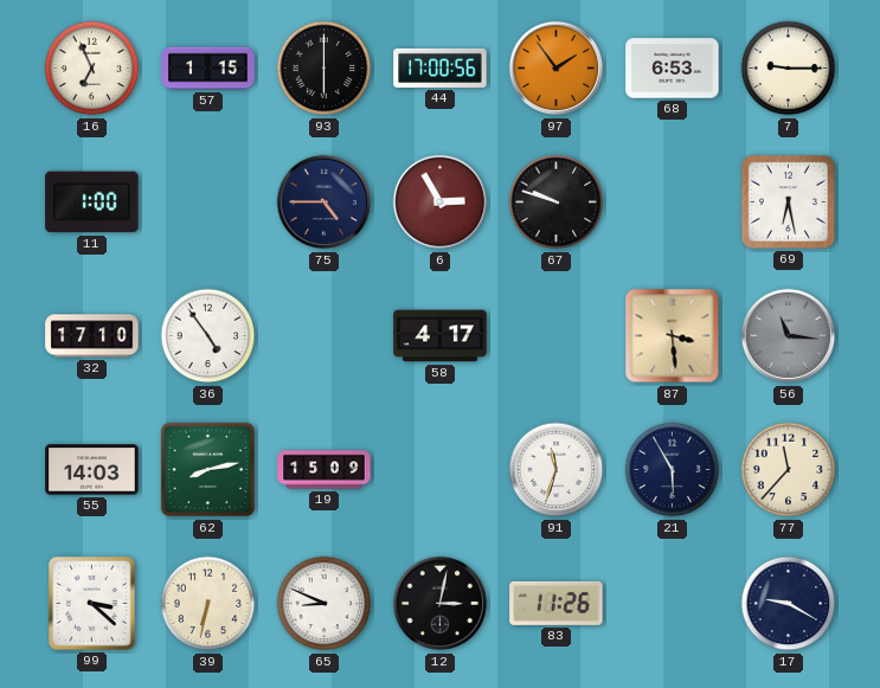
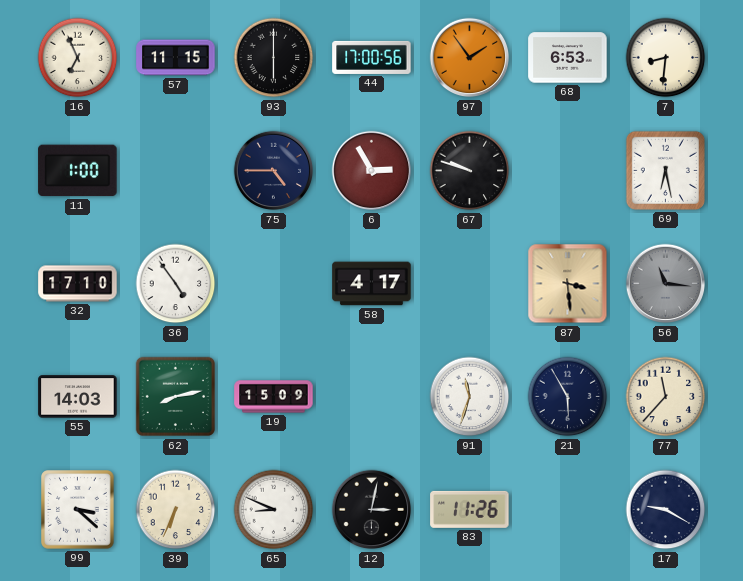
57: 1:15 -> 11:15 (176, 58)
7: 9:15 -> 8:31 (666, 58)
39: 6:32 -> 6:34 (176, 510)
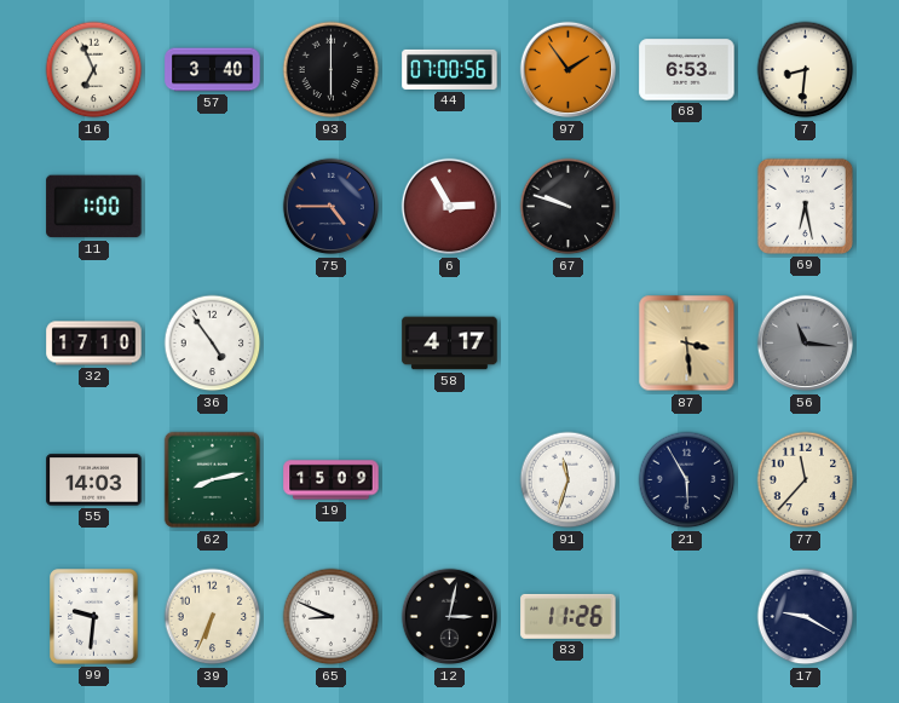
57: 11:15 -> 3:40 (213, 70)
44: 17:00 -> 07:00 (450, 69)
99: 3:22 -> 9:31 (94, 617)
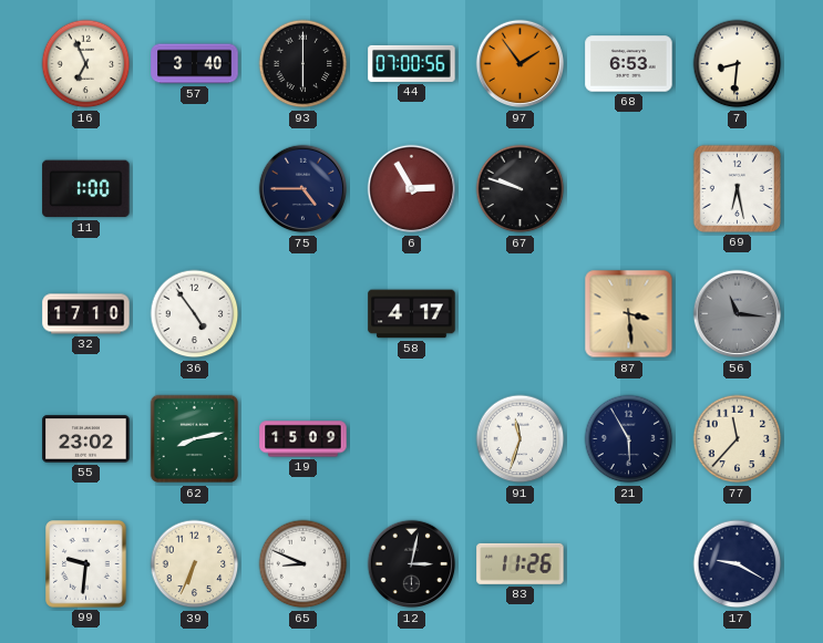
55: 14:03 -> 23:02 (86, 439)
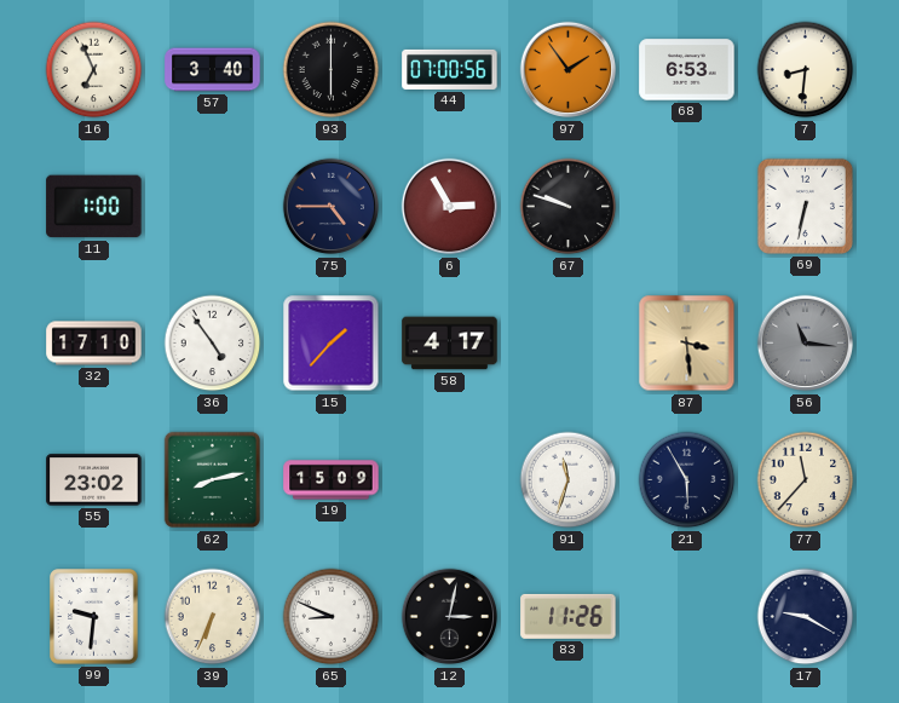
69: 6:28 -> 6:32 (805, 206)
15: none -> 1:37 (332, 344)
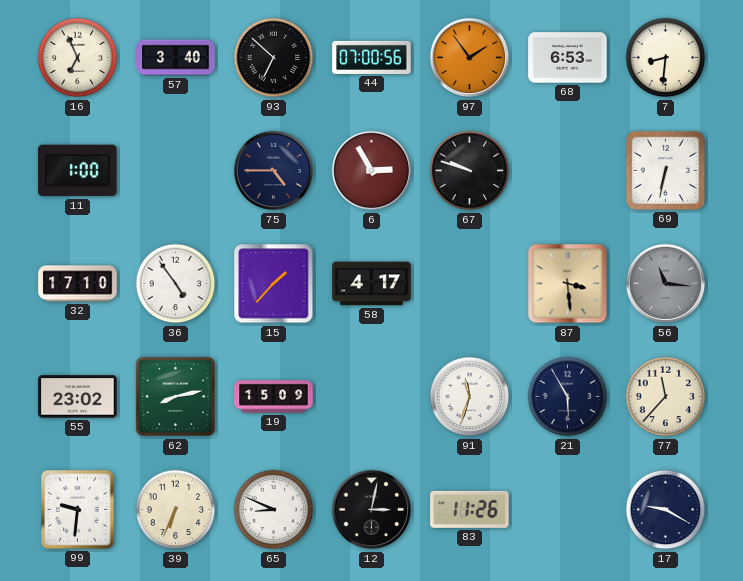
93: 6:00 -> 6:52 (274, 58)
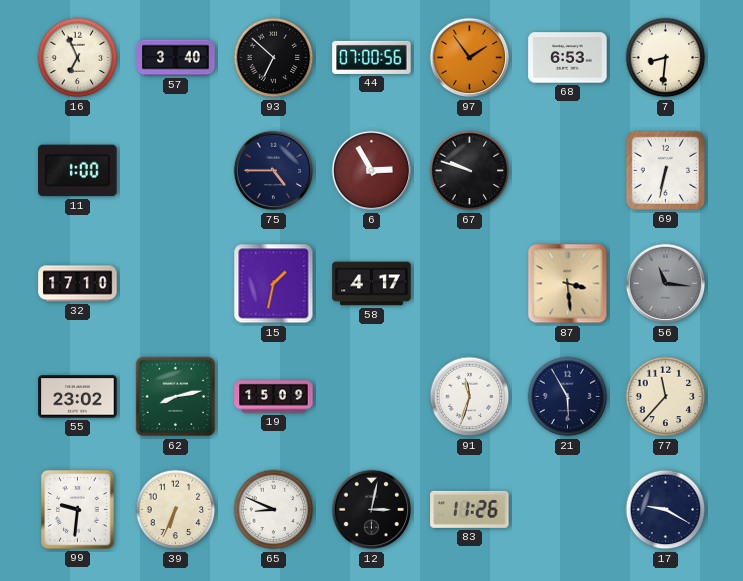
36: 4:54 -> none (176, 284)
15: 1:37 -> 1:32 (274, 284)
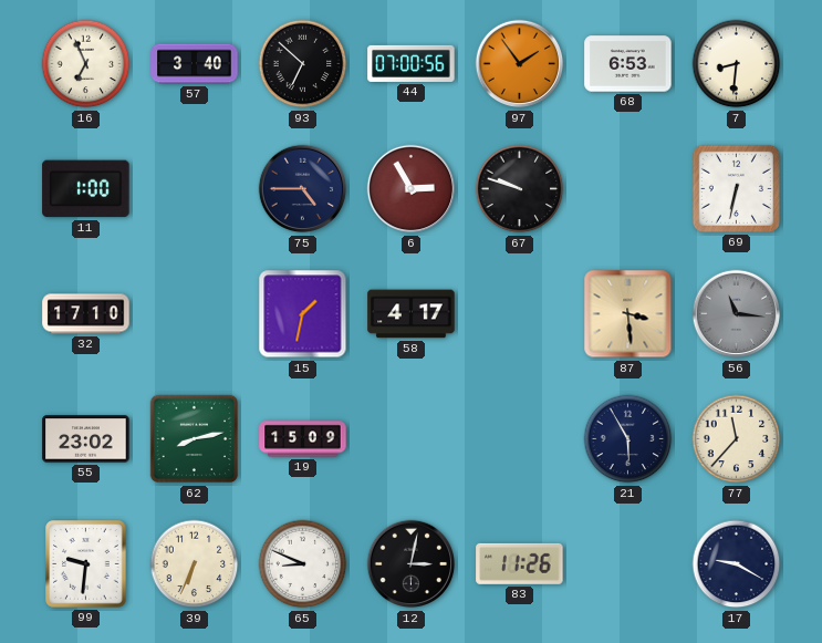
91: 11:33 -> none (470, 397)
